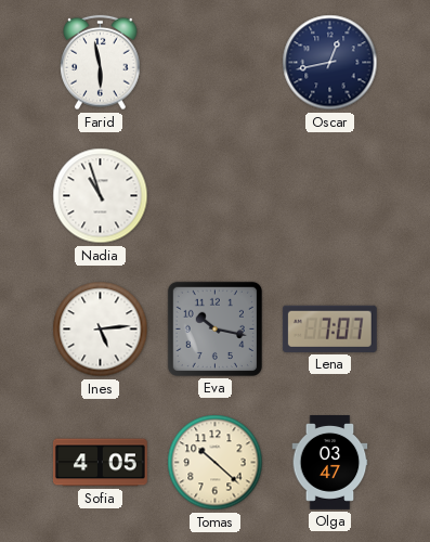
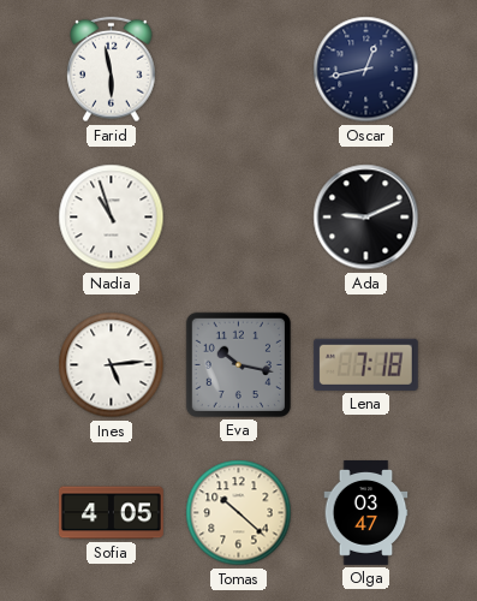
Ada: none -> 9:11 (366, 218)
Lena: 7:07 -> 7:18 (365, 364)
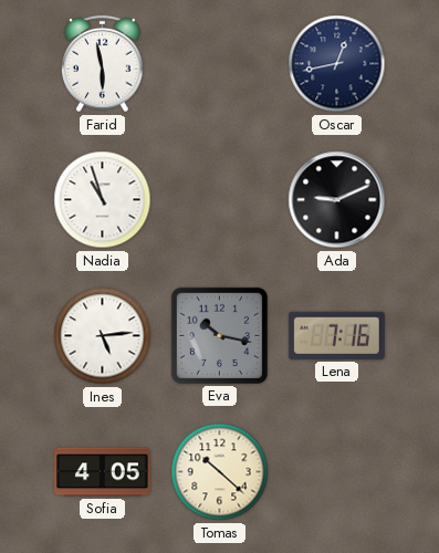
Lena: 7:18 -> 7:16 (336, 335)
Olga: 03:47 -> none (366, 513)
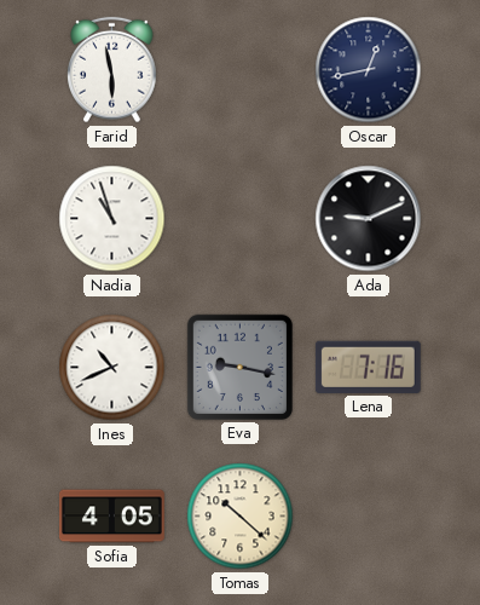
Ines: 5:14 -> 10:41 (112, 368)
Eva: 10:17 -> 9:17 (239, 367)
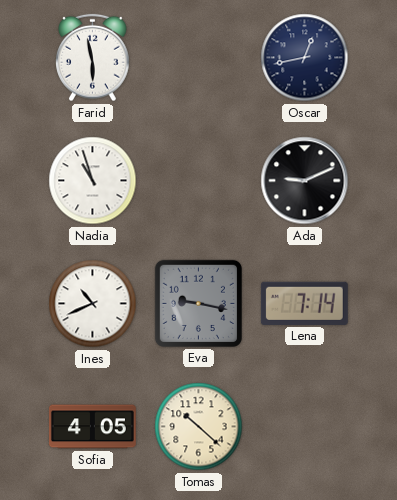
Lena: 7:16 -> 7:14 (304, 303)
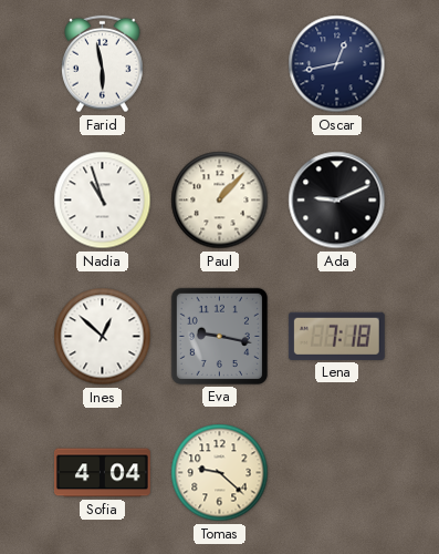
Paul: none -> 1:07 (220, 201)
Ines: 10:41 -> 12:52 (103, 337)
Lena: 7:14 -> 7:18 (336, 336)
Sofia: 4:05 -> 4:04 (102, 473)
Tomas: 10:22 -> 9:22 (220, 473)
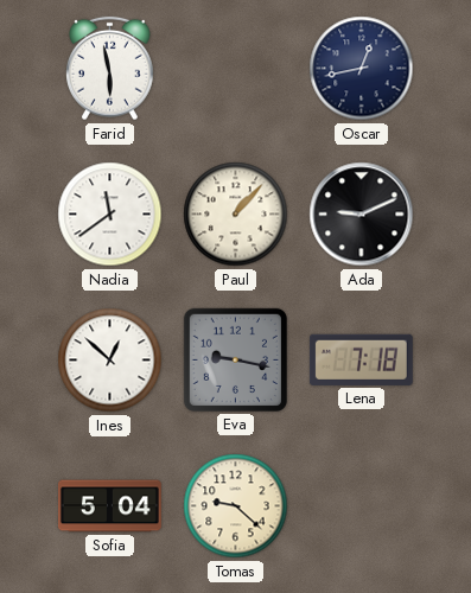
Nadia: 10:57 -> 11:39 (110, 215)
Sofia: 4:04 -> 5:04 (109, 506)
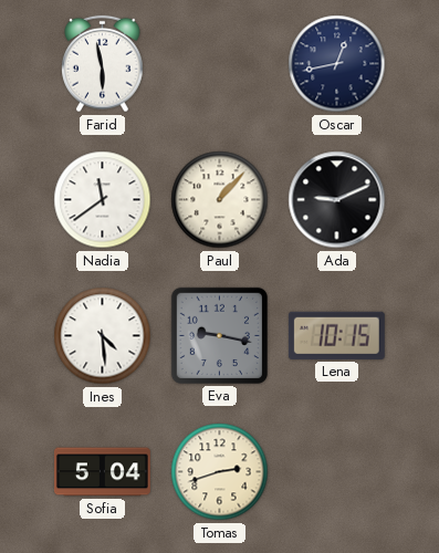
Ines: 12:52 -> 4:29 (103, 336)
Lena: 7:18 -> 10:15 (336, 335)
Tomas: 9:22 -> 2:42 (220, 472)
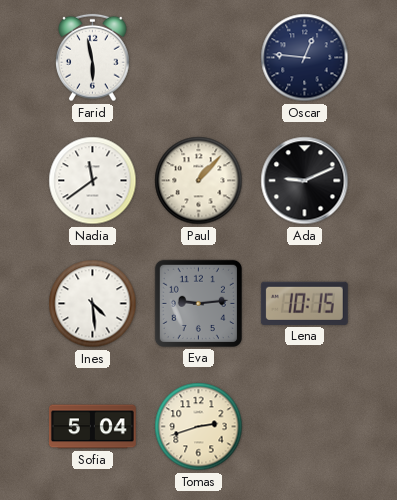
Oscar: 12:43 -> 12:46 (305, 58)
Eva: 9:17 -> 9:14 (198, 303)
